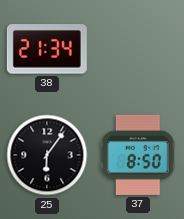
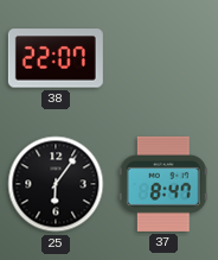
38: 21:34 -> 22:07 (56, 58)
37: 8:50 -> 8:47 (163, 184)
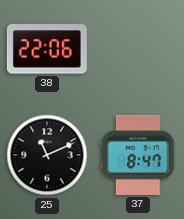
38: 22:07 -> 22:06 (47, 49)
25: 6:06 -> 11:11 (47, 155)
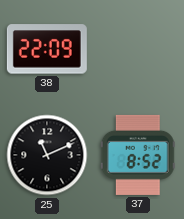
38: 22:06 -> 22:09 (47, 49)
37: 8:47 -> 8:52 (138, 155)
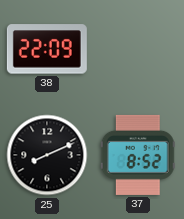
25: 11:11 -> 8:11 (47, 155)
